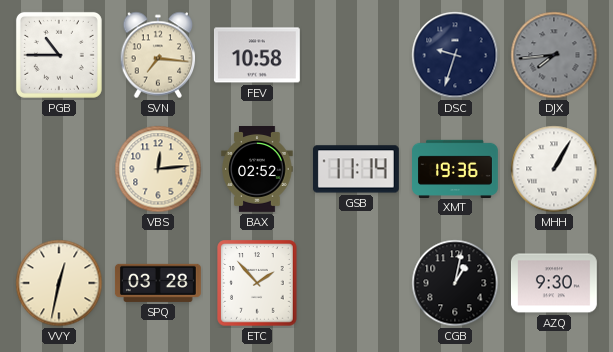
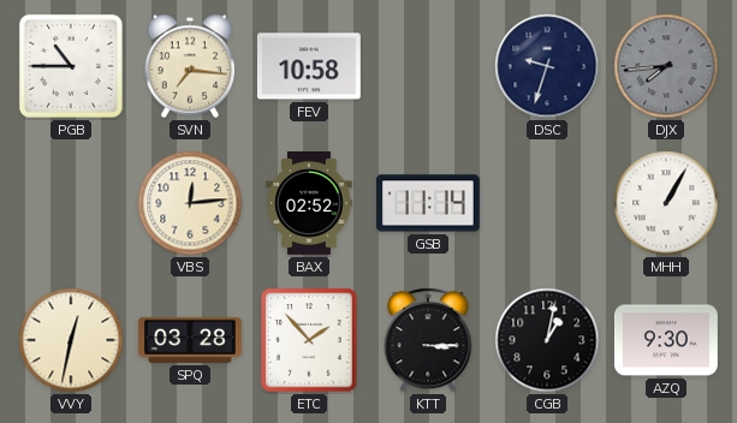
XMT: 19:36 -> none (456, 168)
KTT: none -> 3:15 (428, 340)
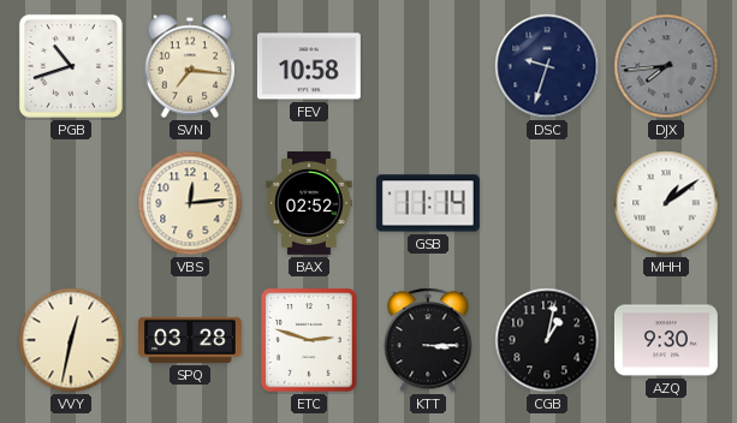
PGB: 10:45 -> 10:42 (71, 66)
MHH: 1:05 -> 1:09 (666, 203)
ETC: 1:53 -> 2:48 (309, 340)
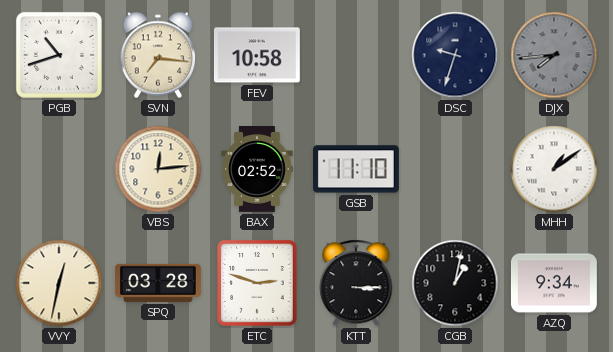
GSB: 11:14 -> 11:10 (356, 169)
AZQ: 9:30 -> 9:34 (554, 283)
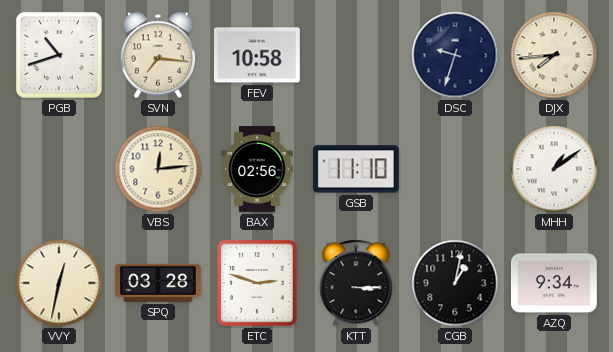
DJX dial: grey -> cream (554, 55)
BAX: 02:52 -> 02:56 (257, 170)
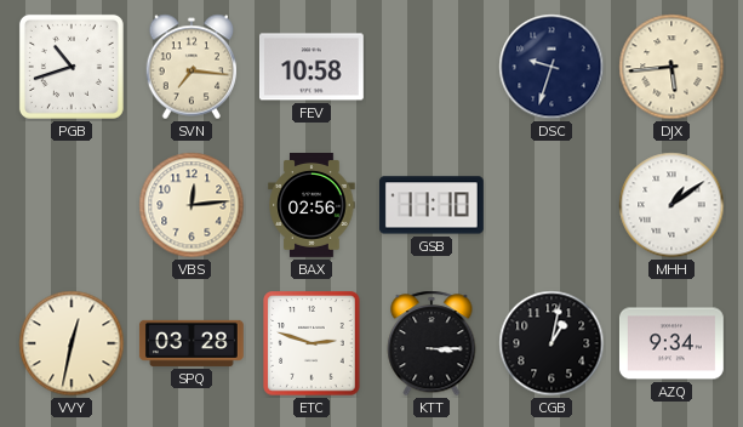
DJX: 7:44 -> 5:44 (671, 67)
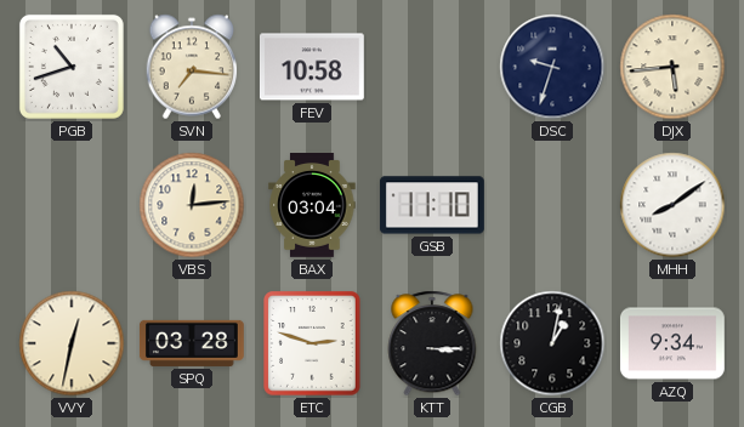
BAX: 02:56 -> 03:04 (312, 206)
MHH: 1:09 -> 8:09 (672, 205)
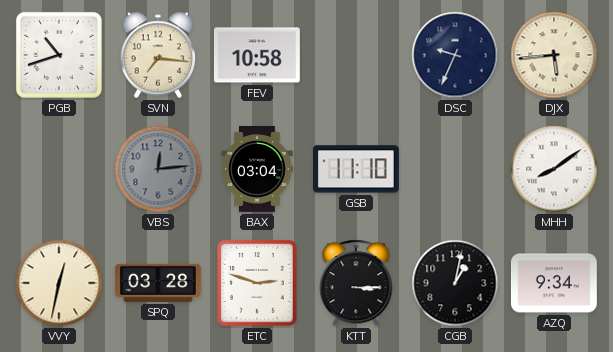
DSC: 9:33 -> 9:34 (455, 55)
VBS dial: cream -> grey (158, 169)
